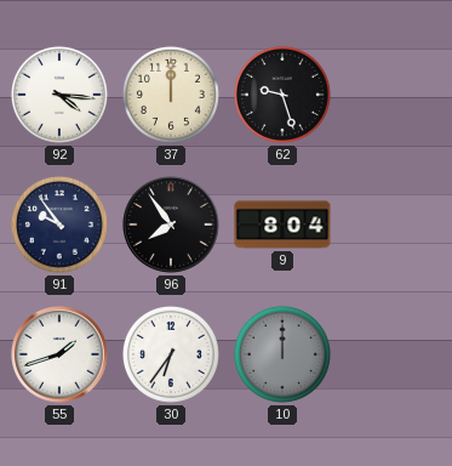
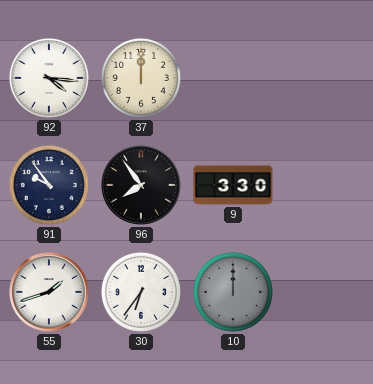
62: 9:27 -> none (282, 95)
9: 8:04 -> 3:30 (233, 185)
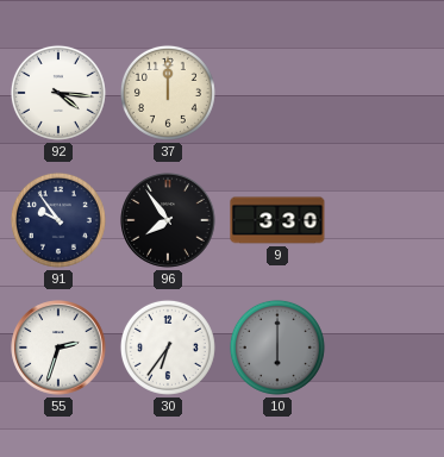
55: 1:42 -> 2:33 (58, 348)
10: 12:00 -> 6:00 (277, 348)
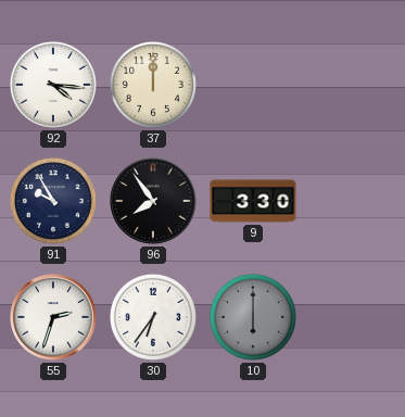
91: 9:54 -> 9:55 (53, 201)
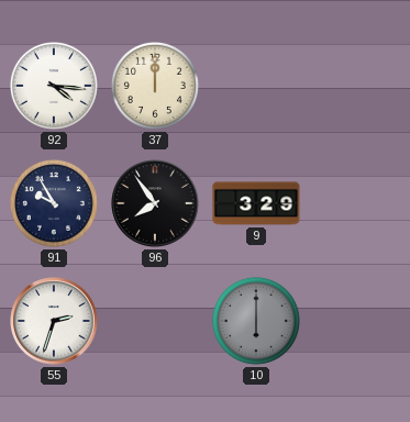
9: 3:30 -> 3:29 (256, 203)
30: 6:36 -> none (153, 317)
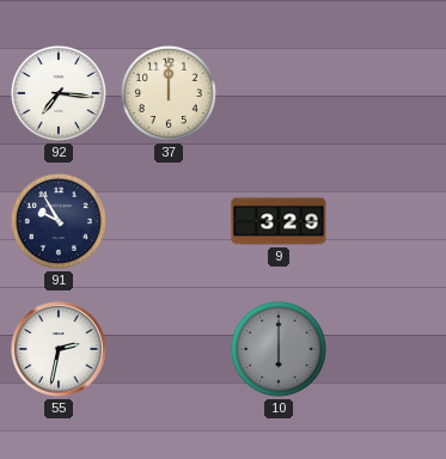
92: 4:16 -> 7:16 (59, 93)
96: 7:54 -> none (155, 203)
55: 2:33 -> 2:32 (59, 349)
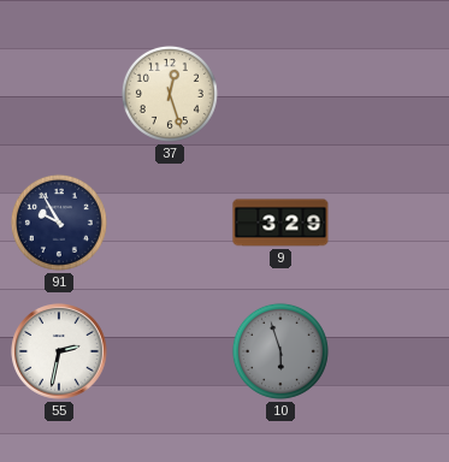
92: 7:16 -> none (59, 93)
37: 12:00 -> 12:27 (170, 94)
10: 6:00 -> 5:57 (280, 351)
